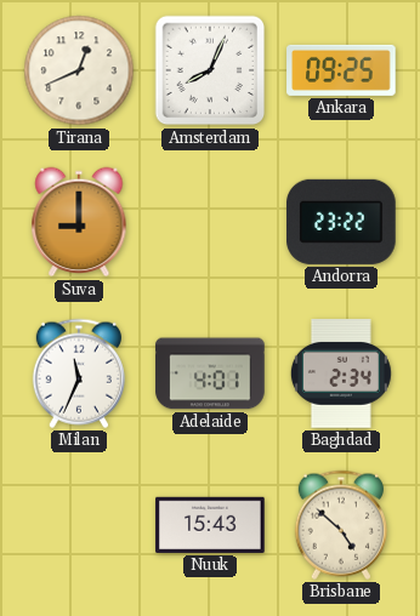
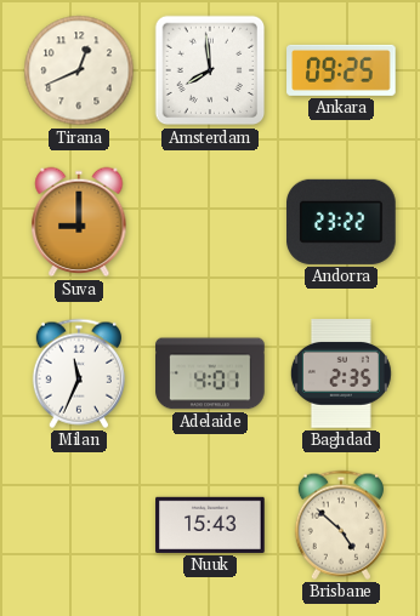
Amsterdam: 8:04 -> 7:59 (210, 70)
Baghdad: 2:34 -> 2:35 (341, 373)
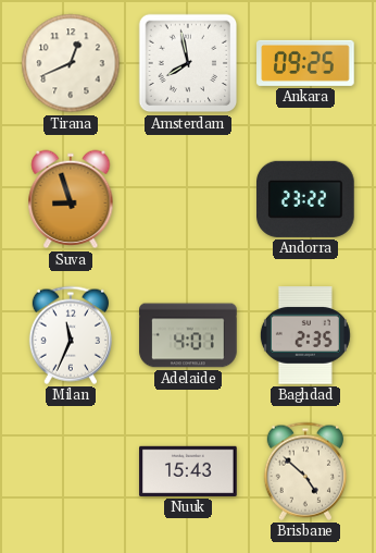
Amsterdam: 7:59 -> 7:58 (188, 63)
Suva: 9:00 -> 8:57 (71, 199)
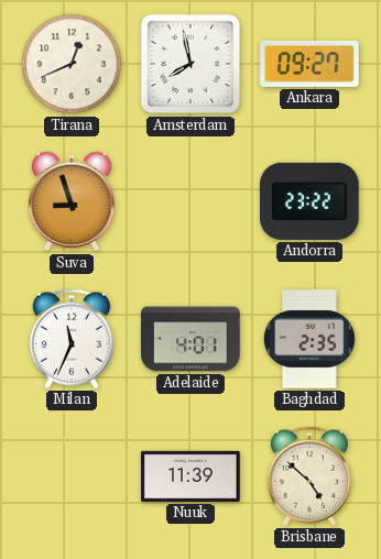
Ankara: 09:25 -> 09:27 (309, 64)
Nuuk: 15:43 -> 11:39 (190, 476)
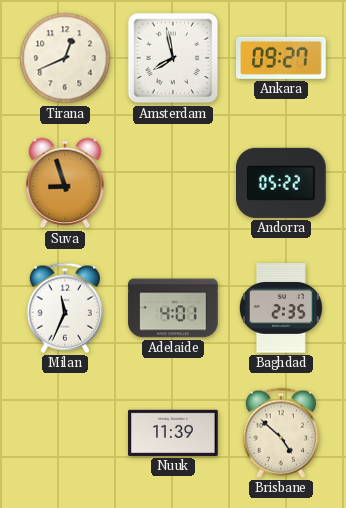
Andorra: 23:22 -> 05:22 (282, 183)
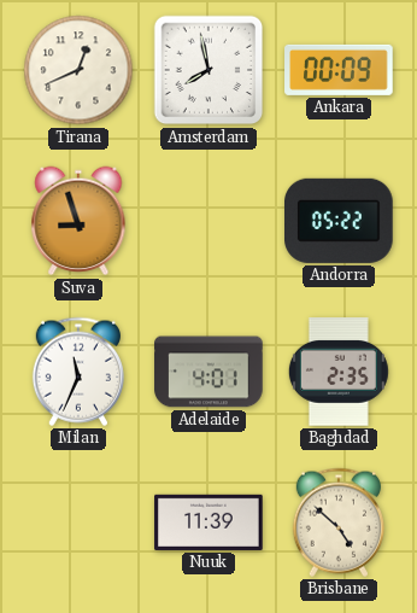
Ankara: 09:27 -> 00:09 (339, 70)
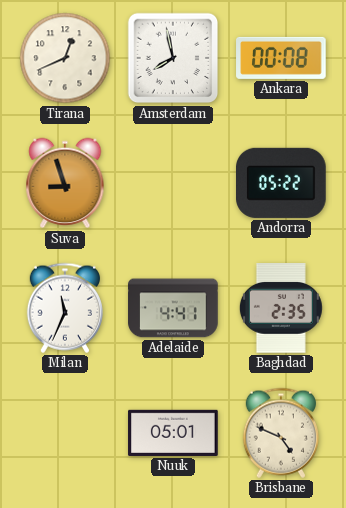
Ankara: 00:09 -> 00:08 (281, 58)
Adelaide: 4:01 -> 4:41 (173, 308)
Nuuk: 11:39 -> 05:01 (173, 433)
Brisbane: 4:52 -> 4:49 (281, 433)
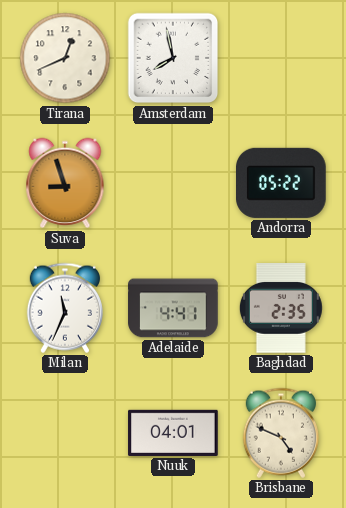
Ankara: 00:08 -> none (281, 58)
Nuuk: 05:01 -> 04:01 (173, 433)
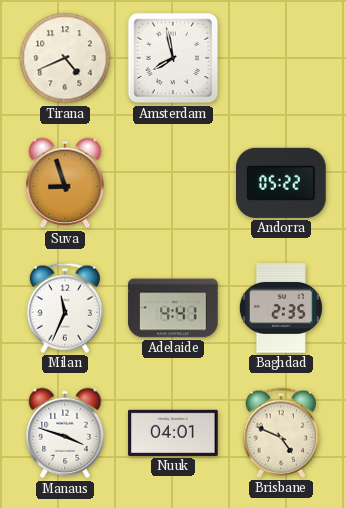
Tirana: 12:41 -> 4:41 (65, 58)
Manaus: none -> 3:48 (65, 433)
